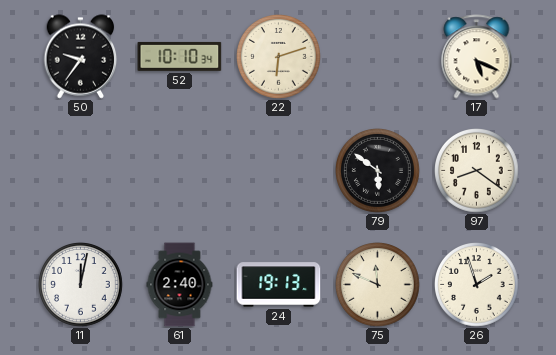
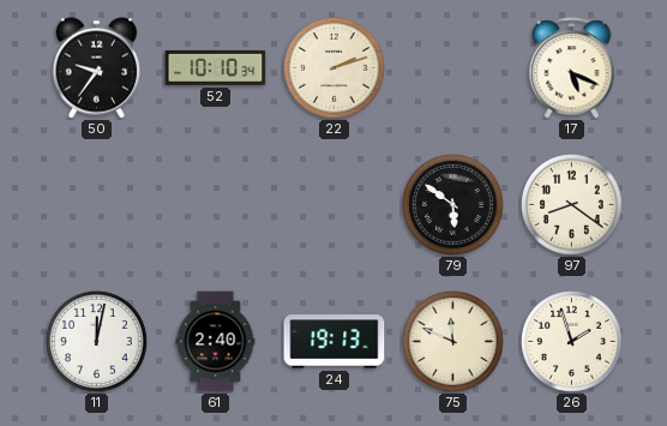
22: 6:12 -> 2:12 (335, 68)
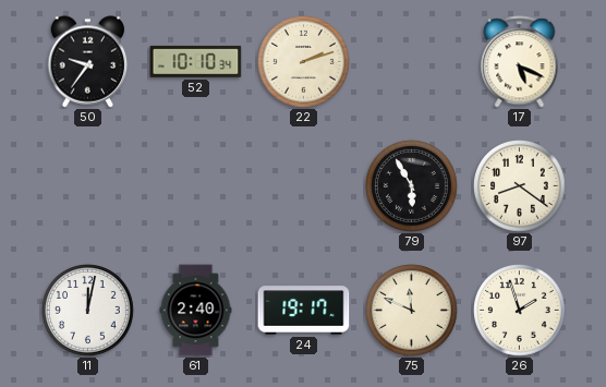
79: 5:51 -> 5:55 (412, 186)
24: 19:13 -> 19:17 (304, 311)
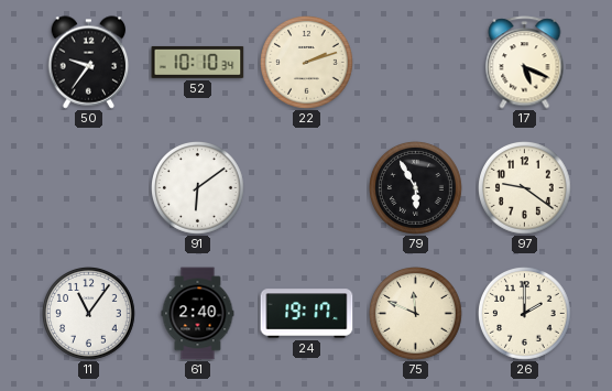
91: none -> 6:09 (198, 188)
97: 8:21 -> 9:21 (525, 188)
11: 12:02 -> 11:06 (89, 314)
26: 1:57 -> 2:00 (525, 314)
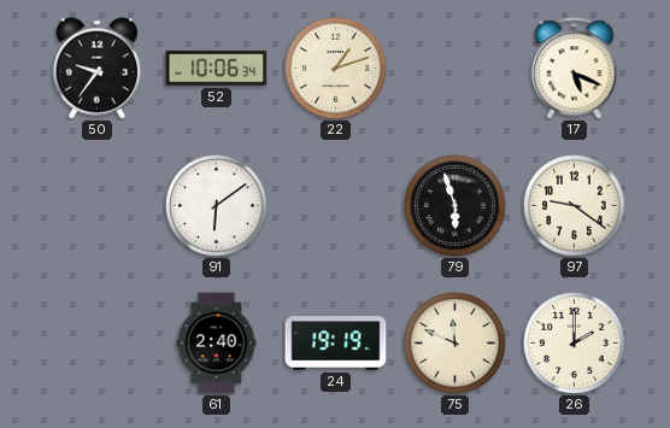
52: 10:10 -> 10:06 (217, 68)
22: 2:12 -> 1:12 (336, 69)
79: 5:55 -> 5:57 (456, 206)
11: 11:06 -> none (89, 314)
24: 19:17 -> 19:19 (336, 344)
